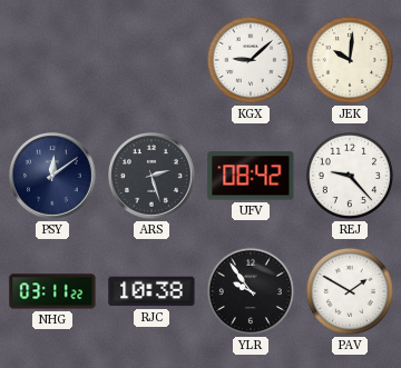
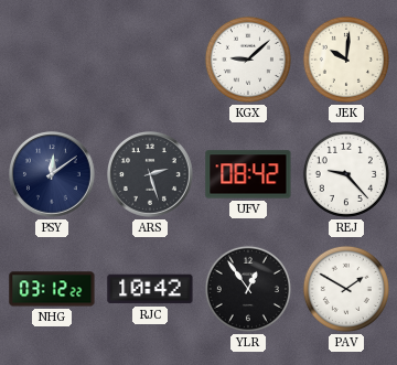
NHG: 03:11 -> 03:12 (52, 289)
RJC: 10:38 -> 10:42 (150, 289)
YLR: 9:54 -> 12:54 (248, 289)
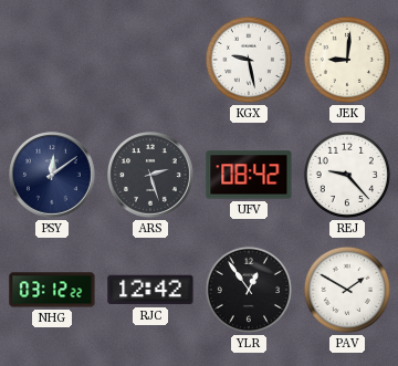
KGX: 9:08 -> 9:28 (249, 60)
JEK: 10:01 -> 9:01 (347, 60)
RJC: 10:42 -> 12:42 (150, 290)
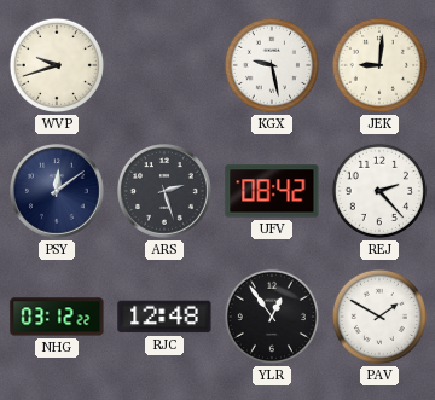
WVP: none -> 9:42 (57, 65)
REJ: 9:23 -> 2:23 (379, 191)
RJC: 12:42 -> 12:48 (164, 317)
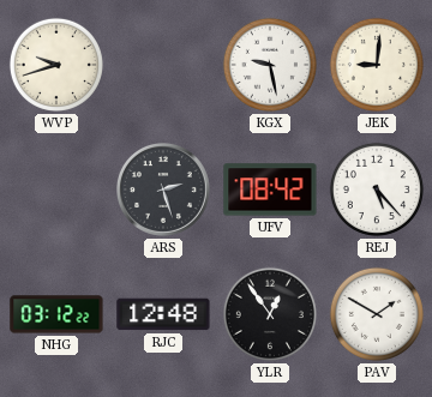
PSY: 12:09 -> none (58, 192)
REJ: 2:23 -> 5:23 (377, 190)
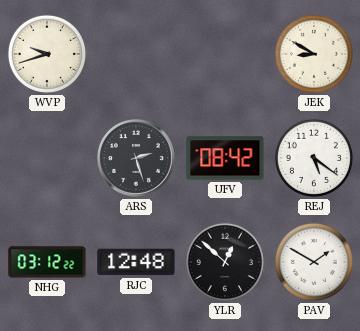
KGX: 9:28 -> none (270, 65)
JEK: 9:01 -> 8:50 (314, 54)
REJ: 5:23 -> 5:21 (314, 158)
YLR: 12:54 -> 12:52 (225, 262)
